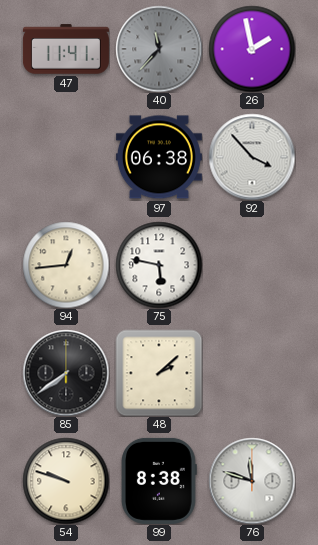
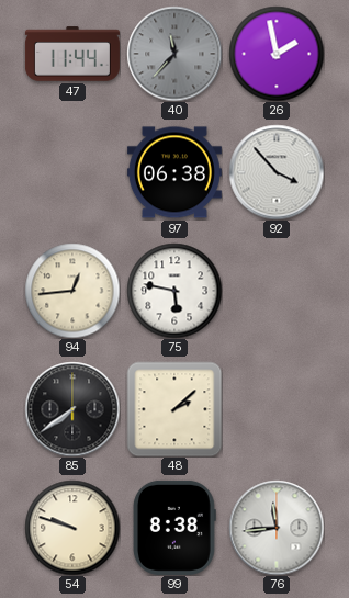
47: 11:41 -> 11:44 (72, 54)
76: 11:48 -> 11:44 (277, 528)
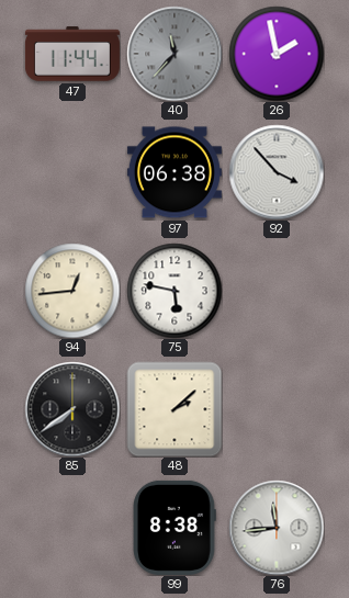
54: 9:48 -> none (72, 528)
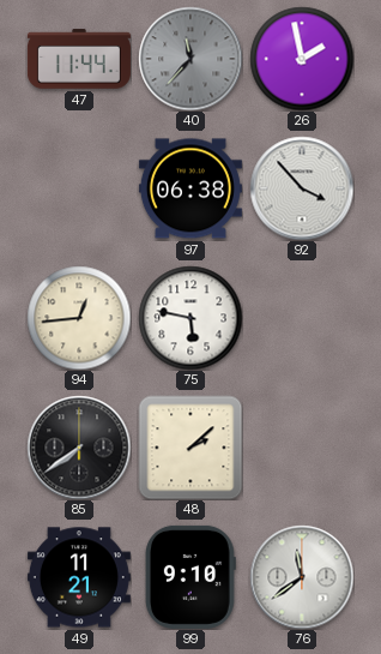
49: none -> 11:21 (79, 577)
99: 8:38 -> 9:10 (190, 577)
76: 11:44 -> 11:39 (302, 577)
